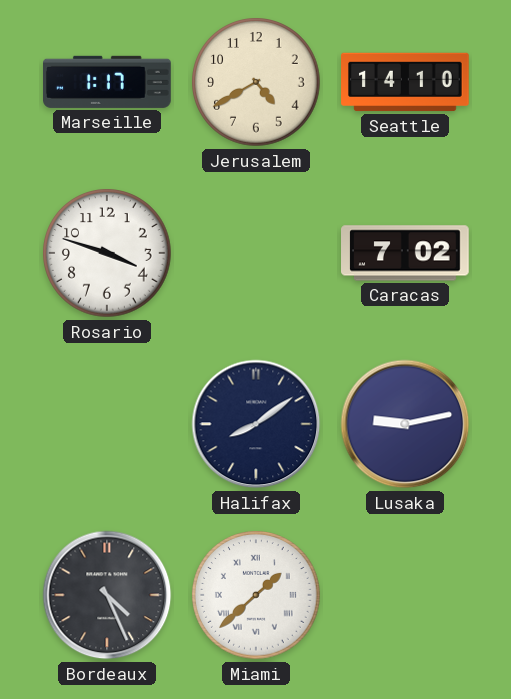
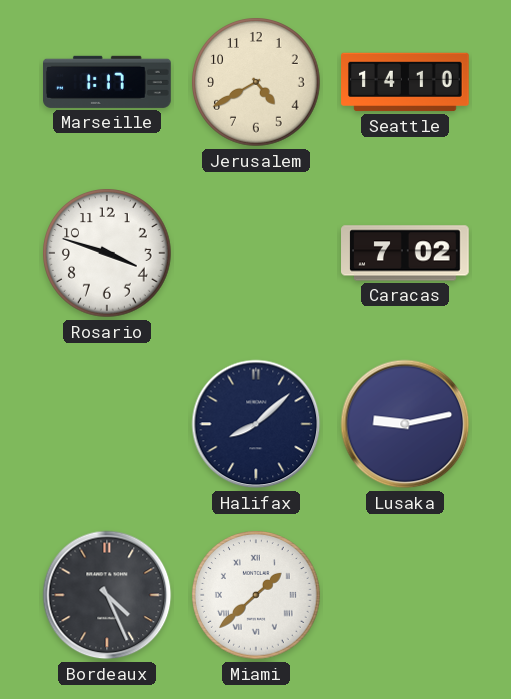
Halifax: 8:09 -> 8:08 (256, 424)
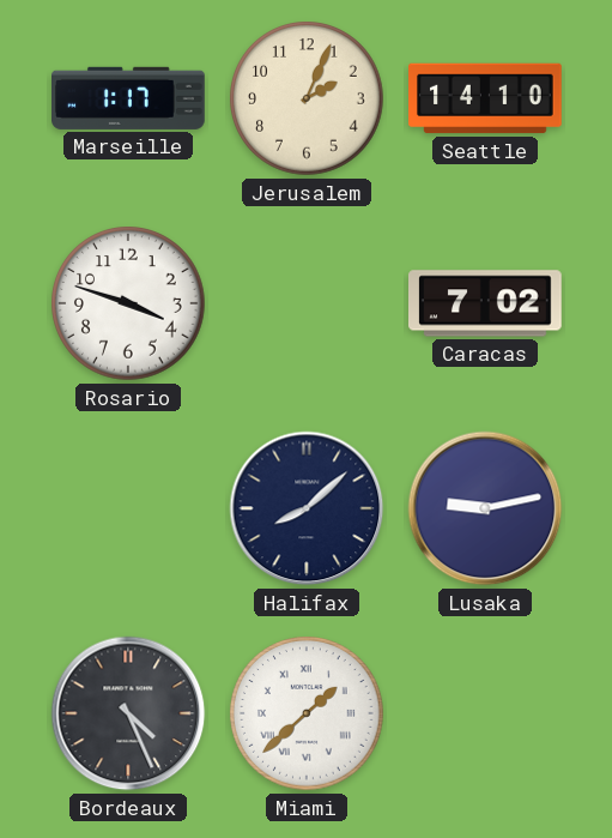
Jerusalem: 4:40 -> 2:04 (307, 98)
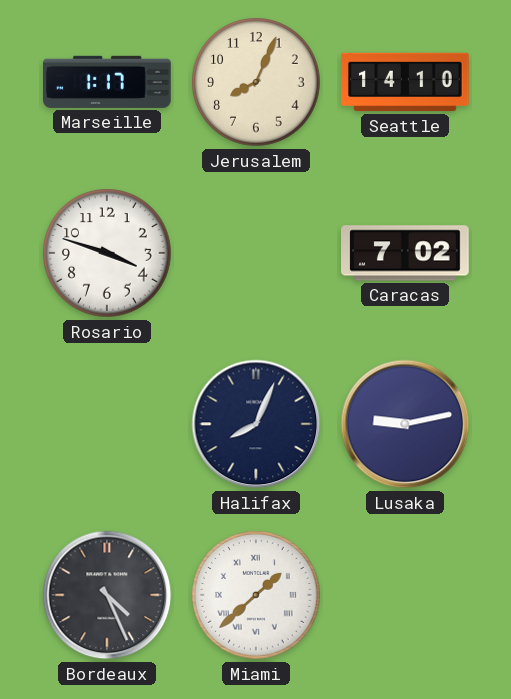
Jerusalem: 2:04 -> 8:04 (256, 82)
Halifax: 8:08 -> 8:04 (256, 424)
